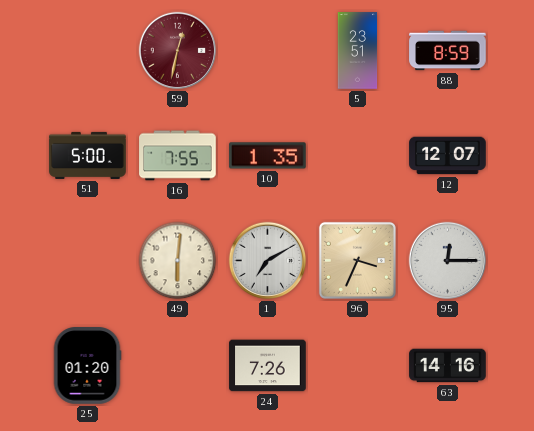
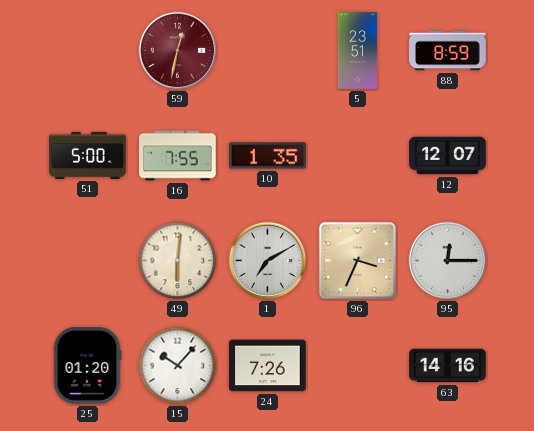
15: none -> 10:07 (178, 366)
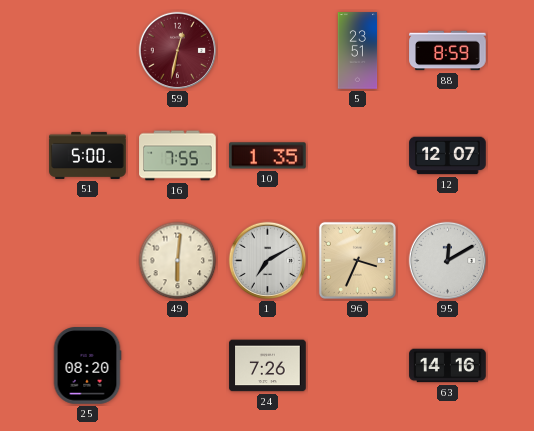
95: 12:15 -> 12:10 (448, 261)
25: 01:20 -> 08:20 (87, 366)
15: 10:07 -> none (178, 366)
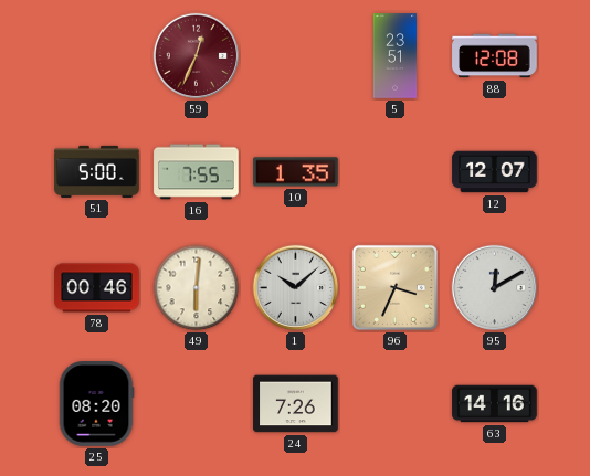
59: 12:32 -> 12:34 (197, 56)
88: 8:59 -> 12:08 (495, 56)
78: none -> 00:46 (97, 288)
1: 7:10 -> 10:08 (296, 288)
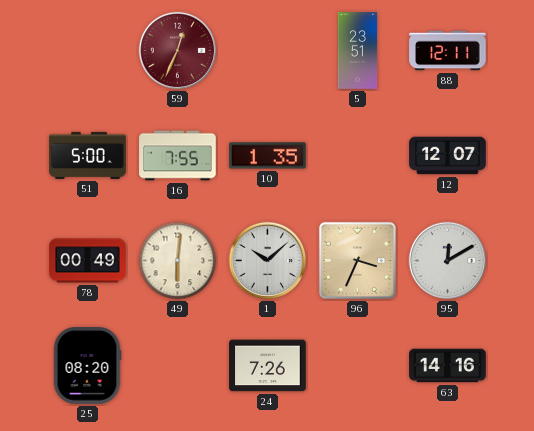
88: 12:08 -> 12:11 (448, 51)
78: 00:46 -> 00:49 (88, 261)
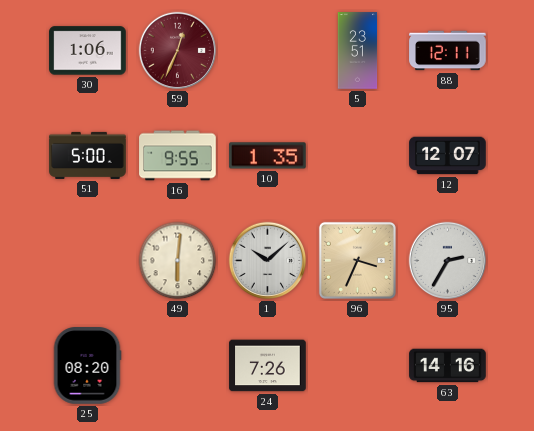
30: none -> 1:06 (88, 51)
16: 7:55 -> 9:55 (178, 156)
78: 00:49 -> none (88, 261)
95: 12:10 -> 2:35 (448, 261)
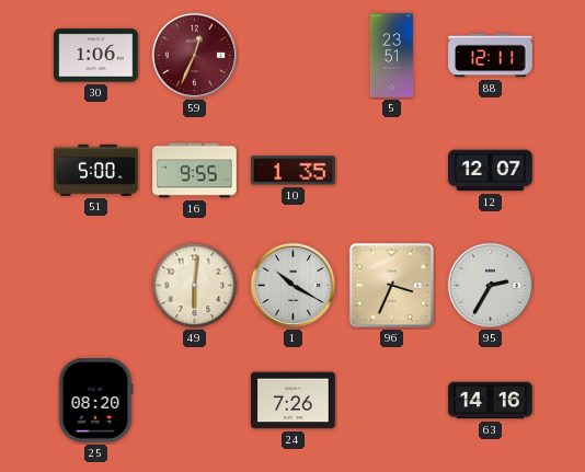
1: 10:08 -> 10:20 (294, 286)
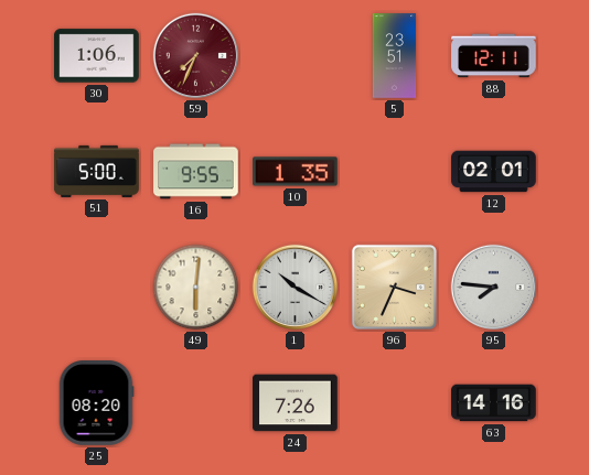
59: 12:34 -> 7:34 (196, 56)
12: 12:07 -> 02:01 (494, 172)
95: 2:35 -> 7:46 (494, 288)
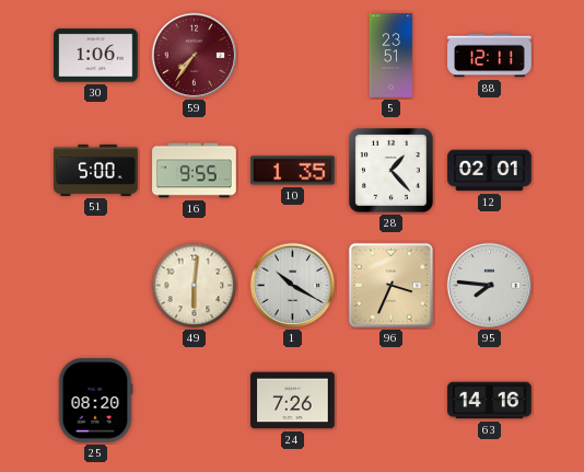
59: 7:34 -> 7:36 (195, 56)
28: none -> 1:23 (392, 171)
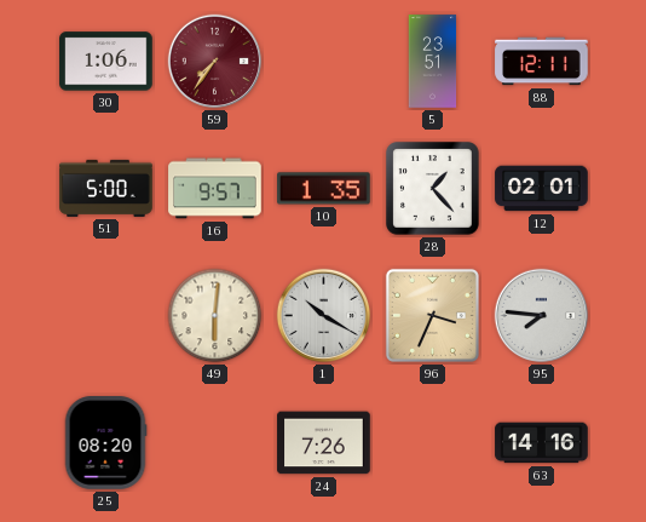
16: 9:55 -> 9:57 (215, 189)
